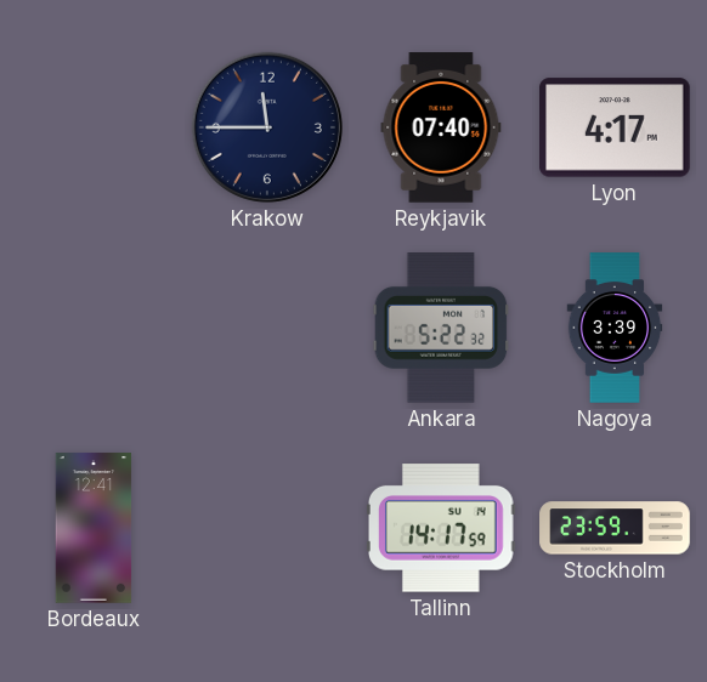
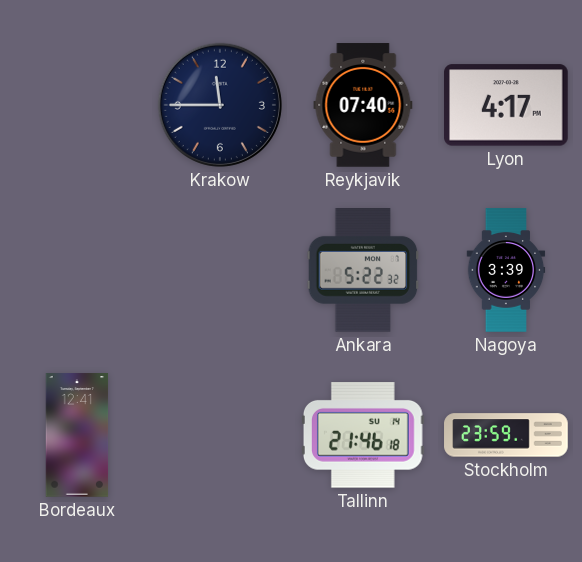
Tallinn: 14:17 -> 21:46 (364, 436)
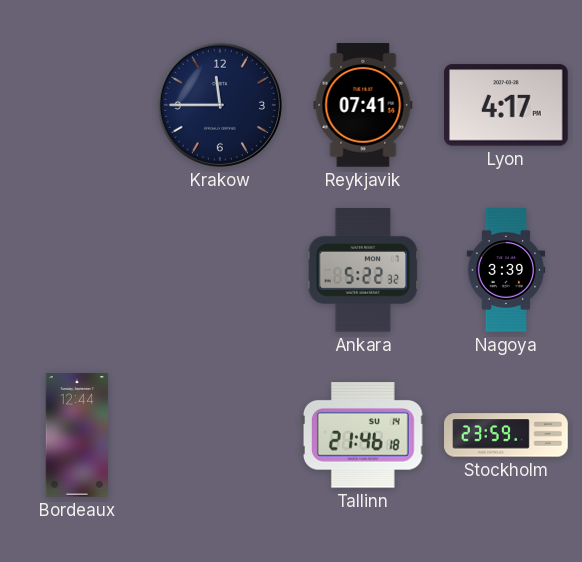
Reykjavik: 07:40 -> 07:41 (363, 105)
Bordeaux: 12:41 -> 12:44 (77, 435)
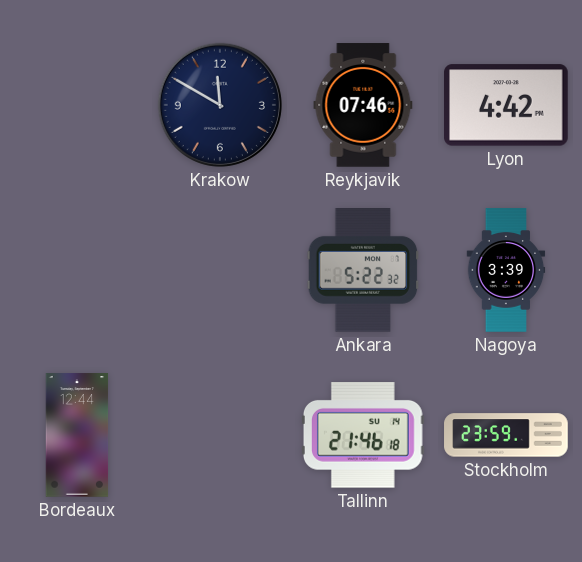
Krakow: 11:45 -> 11:50 (220, 105)
Reykjavik: 07:41 -> 07:46 (363, 105)
Lyon: 4:17 -> 4:42 (507, 105)
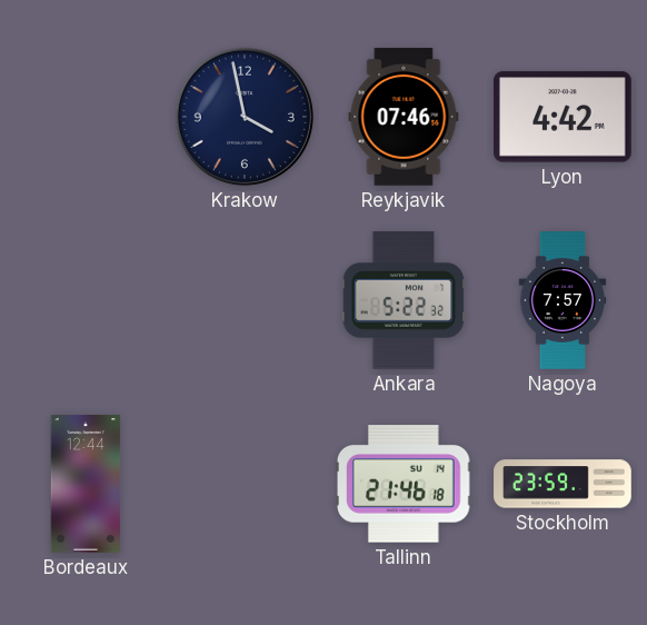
Krakow: 11:50 -> 3:58 (245, 117)
Nagoya: 3:39 -> 7:57 (563, 300)
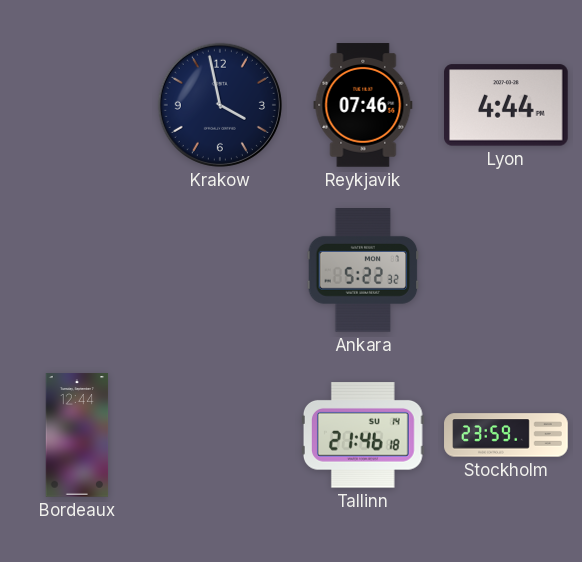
Lyon: 4:42 -> 4:44 (507, 105)
Nagoya: 7:57 -> none (563, 300)
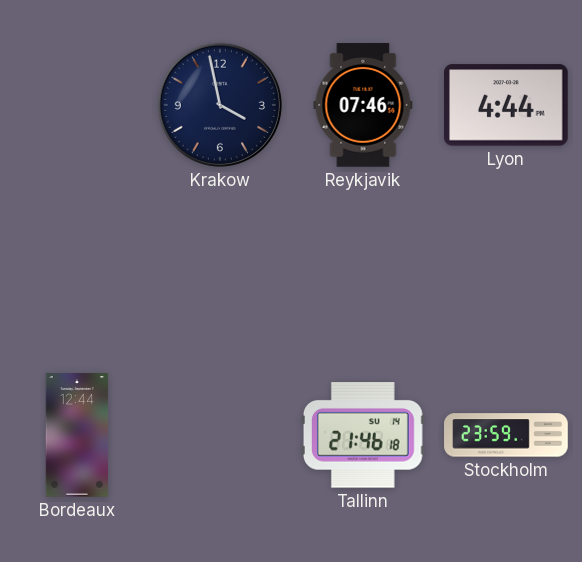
Ankara: 5:22 -> none (363, 271)
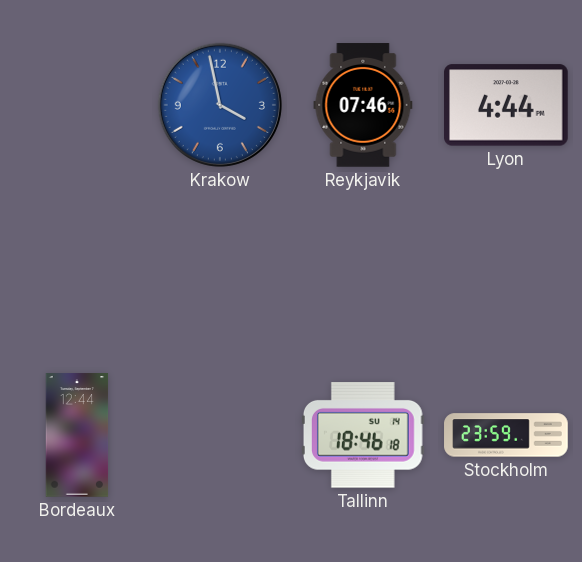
Krakow dial: navy -> blue (220, 105)
Tallinn: 21:46 -> 18:46 (364, 436)
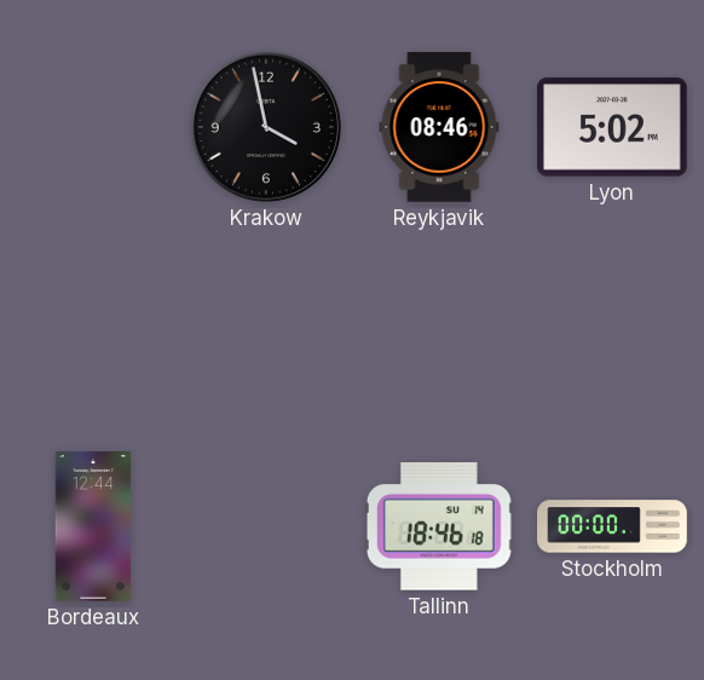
Krakow dial: blue -> black (266, 127)
Reykjavik: 07:46 -> 08:46 (439, 127)
Lyon: 4:44 -> 5:02 (613, 127)
Stockholm: 23:59 -> 00:00 (612, 526)
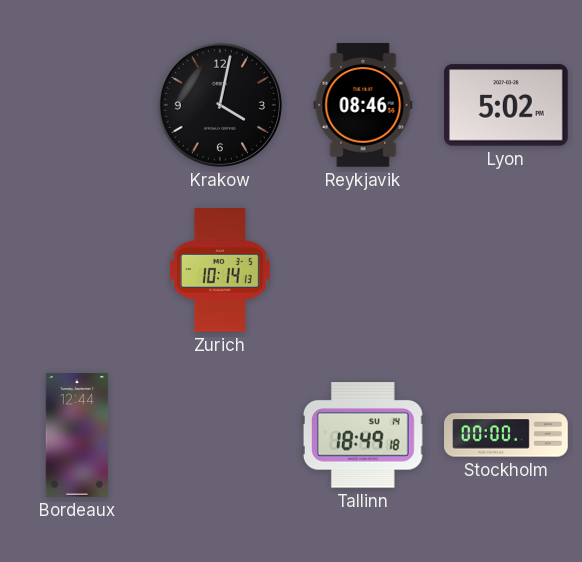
Krakow: 3:58 -> 4:02 (220, 105)
Zurich: none -> 10:14 (220, 270)
Tallinn: 18:46 -> 18:49 (364, 436)
